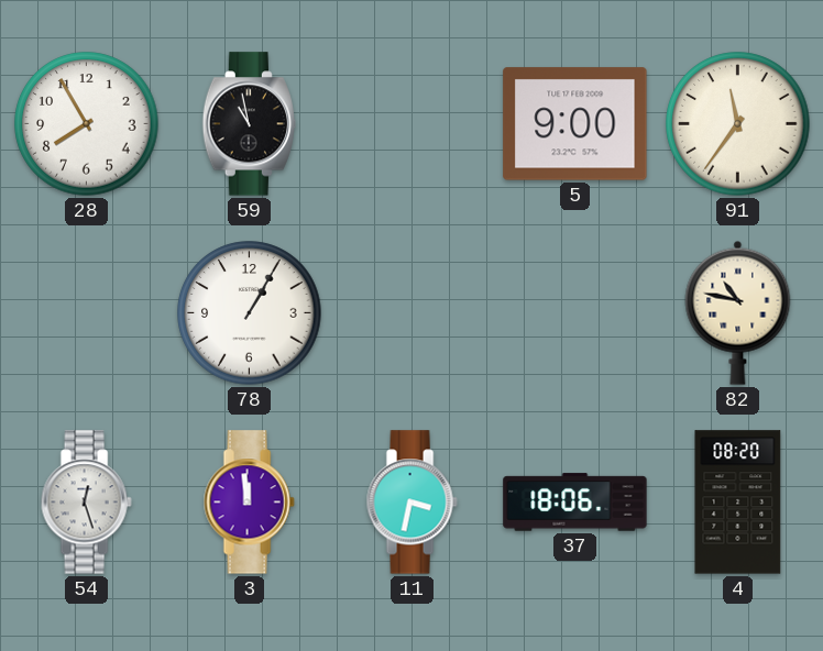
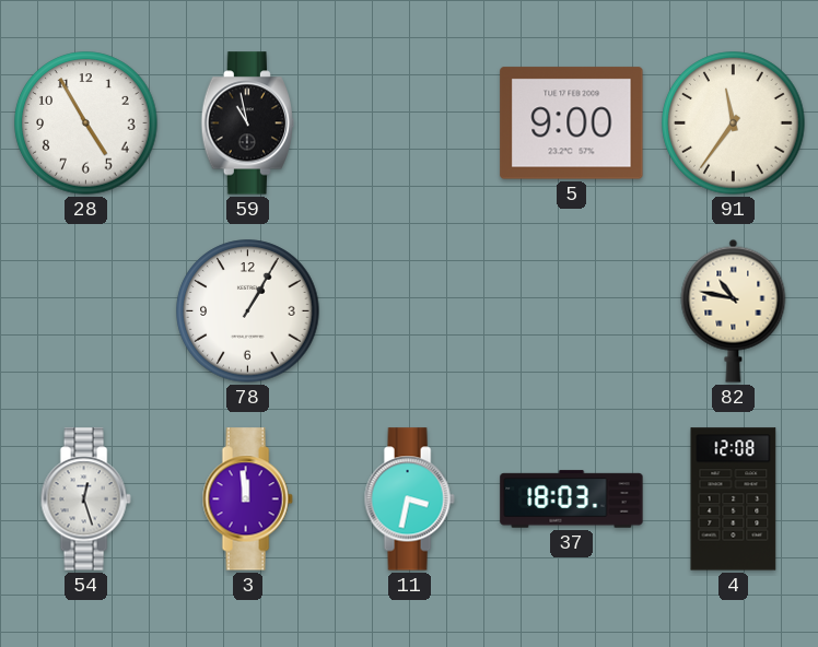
28: 7:55 -> 4:55 (86, 123)
37: 18:06 -> 18:03 (572, 499)
4: 08:20 -> 12:08 (734, 499)
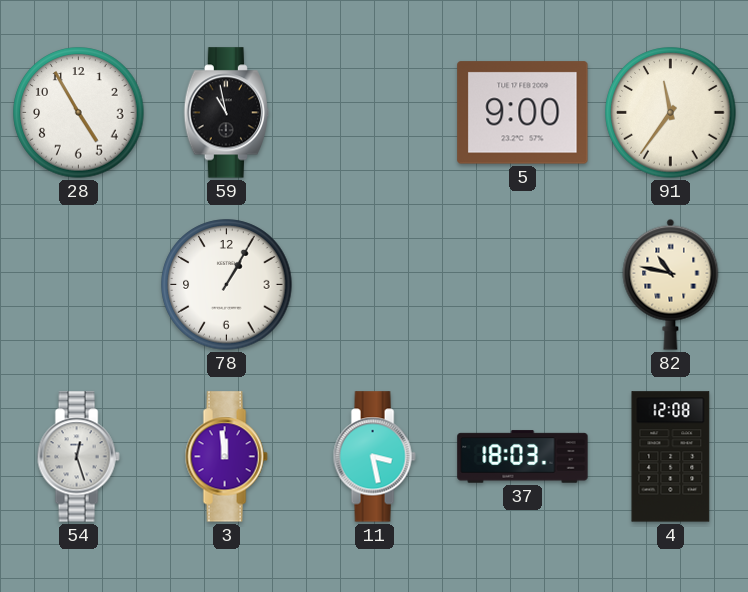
11: 3:32 -> 3:28 (374, 457)
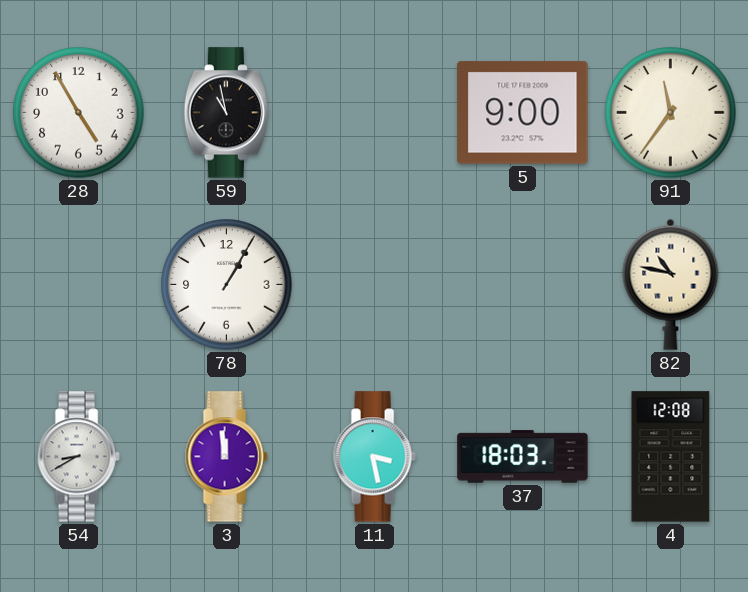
54: 12:27 -> 8:40 (78, 457)
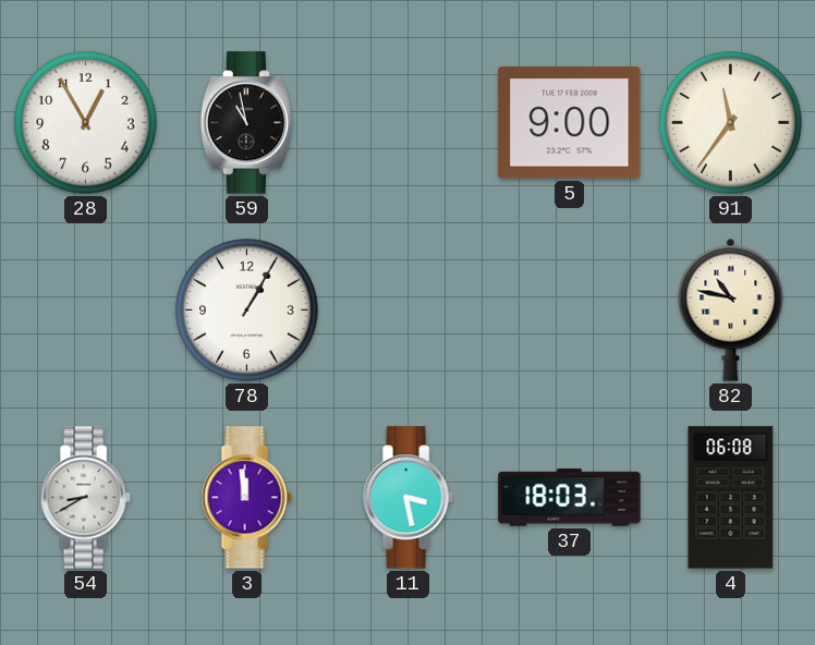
28: 4:55 -> 12:55 (86, 123)
4: 12:08 -> 06:08 (731, 498)
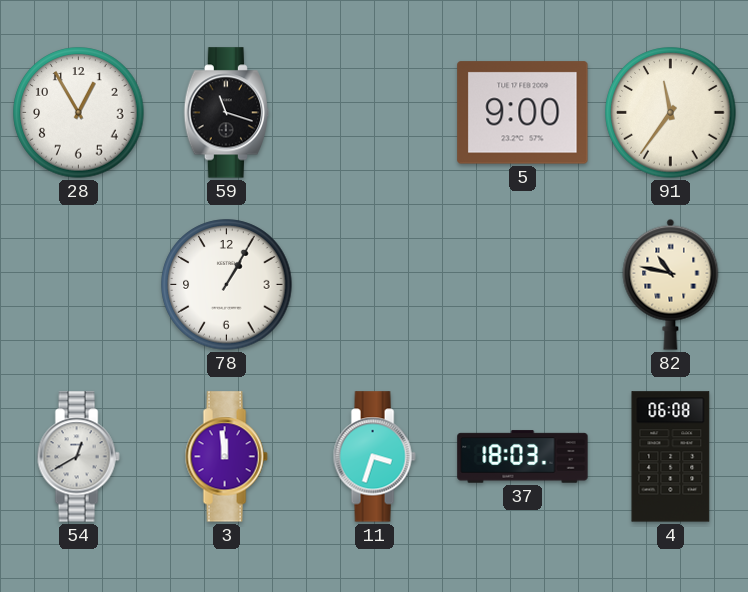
59: 10:58 -> 11:18 (226, 113)
54: 8:40 -> 12:40 (78, 457)
11: 3:28 -> 3:33 (374, 457)
